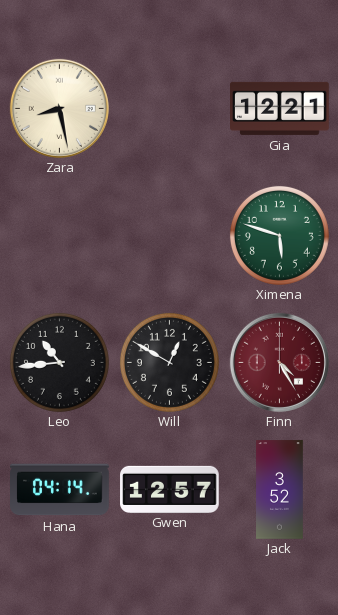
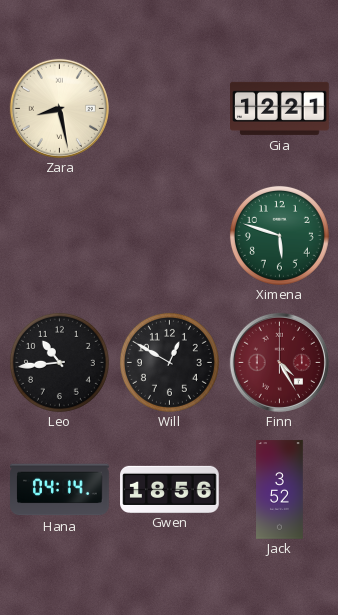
Gwen: 12:57 -> 18:56 (170, 489)
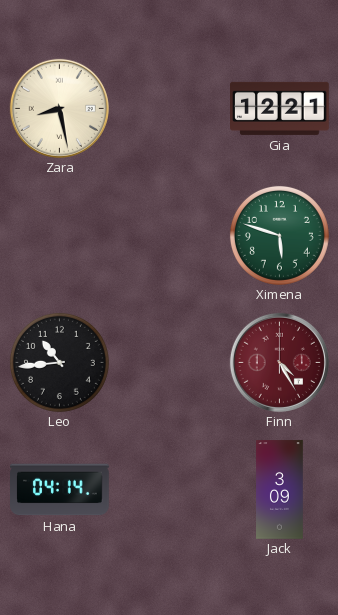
Will: 12:50 -> none (169, 362)
Gwen: 18:56 -> none (170, 489)
Jack: 3:52 -> 3:09 (280, 490)
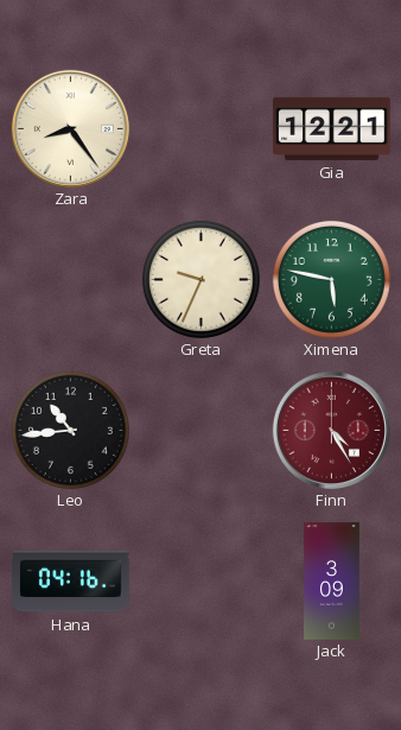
Zara: 8:28 -> 8:24 (70, 128)
Greta: none -> 9:34 (200, 279)
Ximena: 5:48 -> 5:47 (331, 279)
Hana: 04:14 -> 04:16 (71, 582)
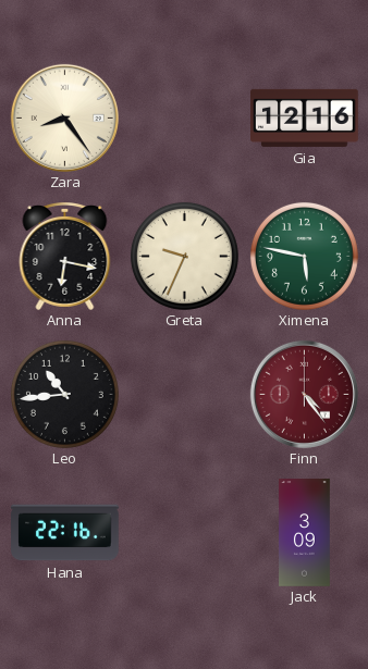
Gia: 12:21 -> 12:16 (305, 117)
Anna: none -> 6:17 (65, 257)
Finn: 4:25 -> 4:24 (304, 394)
Hana: 04:16 -> 22:16 (65, 533)
